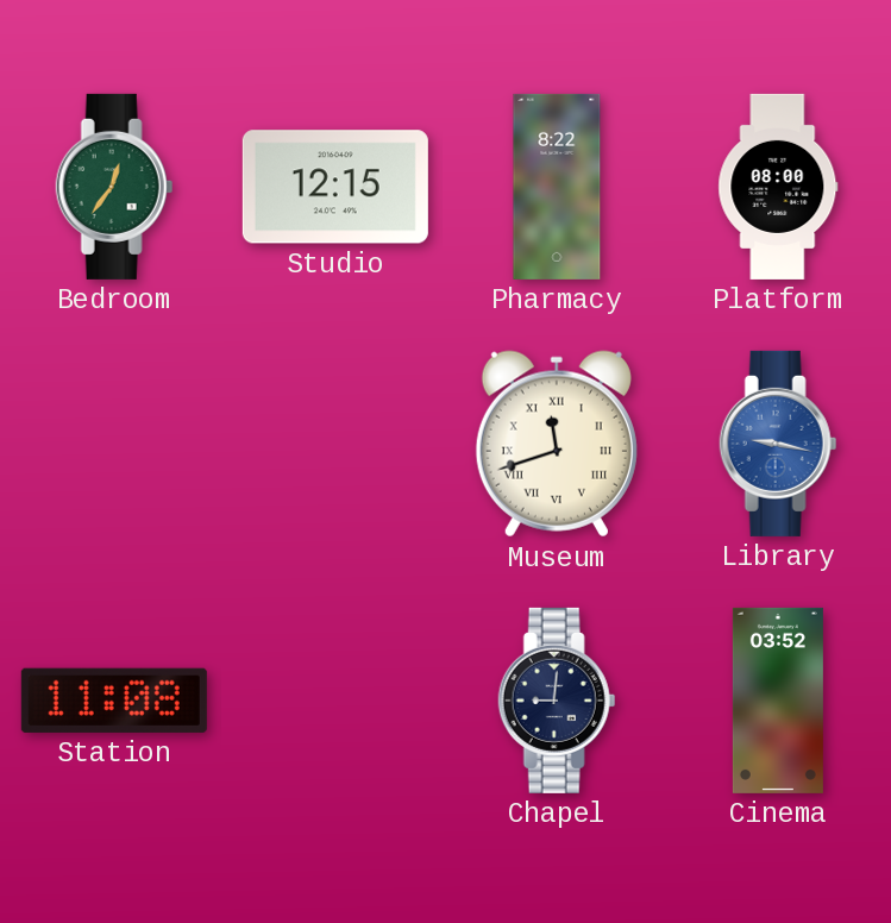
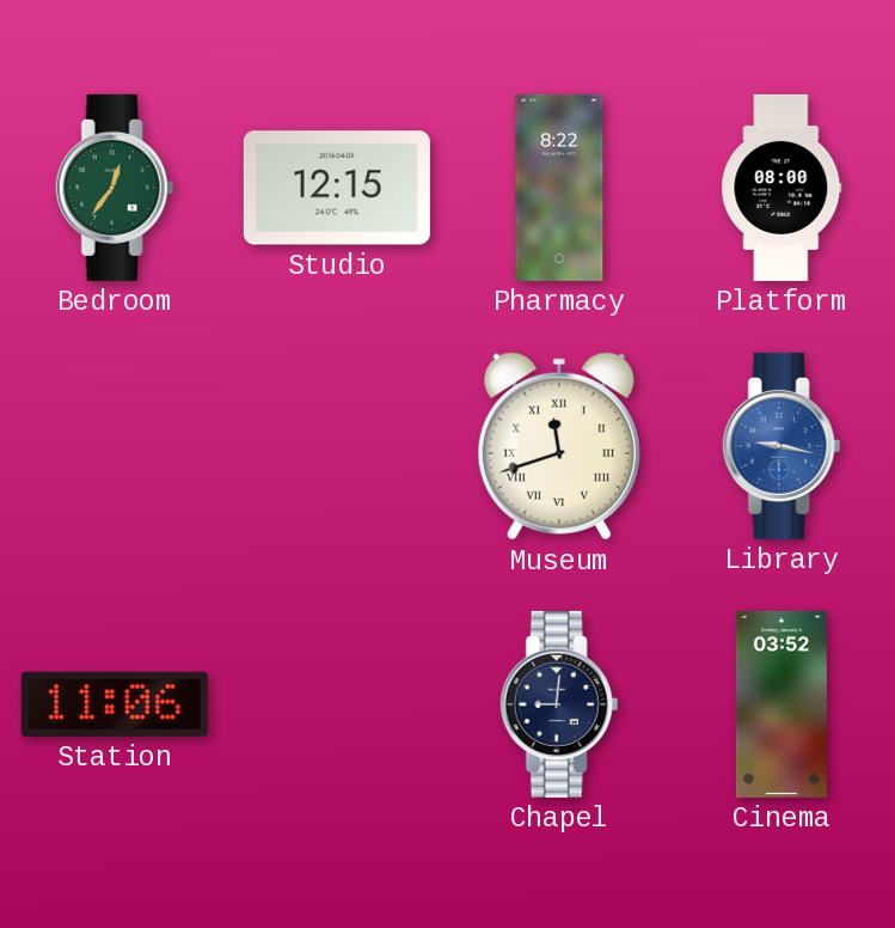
Station: 11:08 -> 11:06 (115, 704)
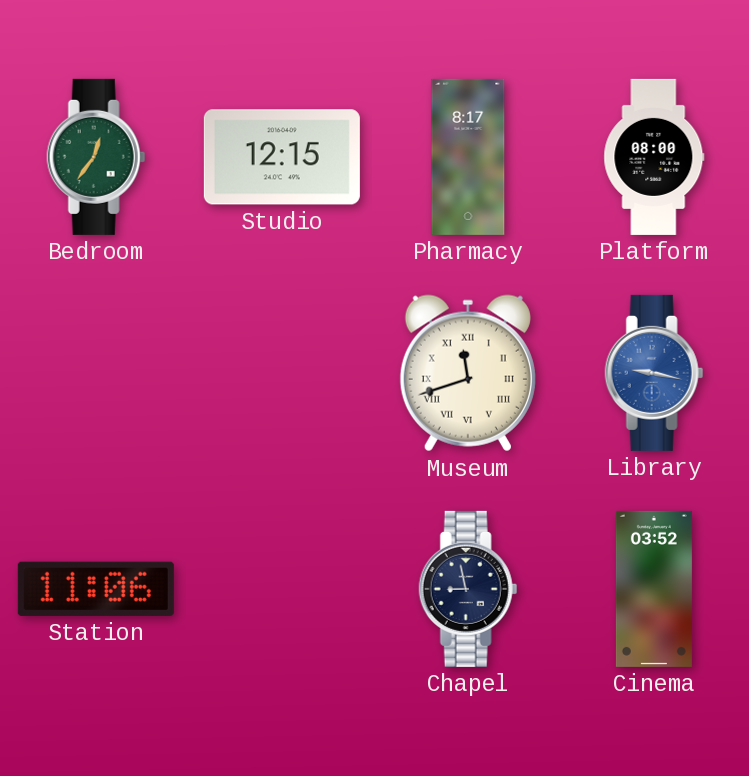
Pharmacy: 8:22 -> 8:17 (468, 157)
Chapel: 9:01 -> 8:58 (468, 589)
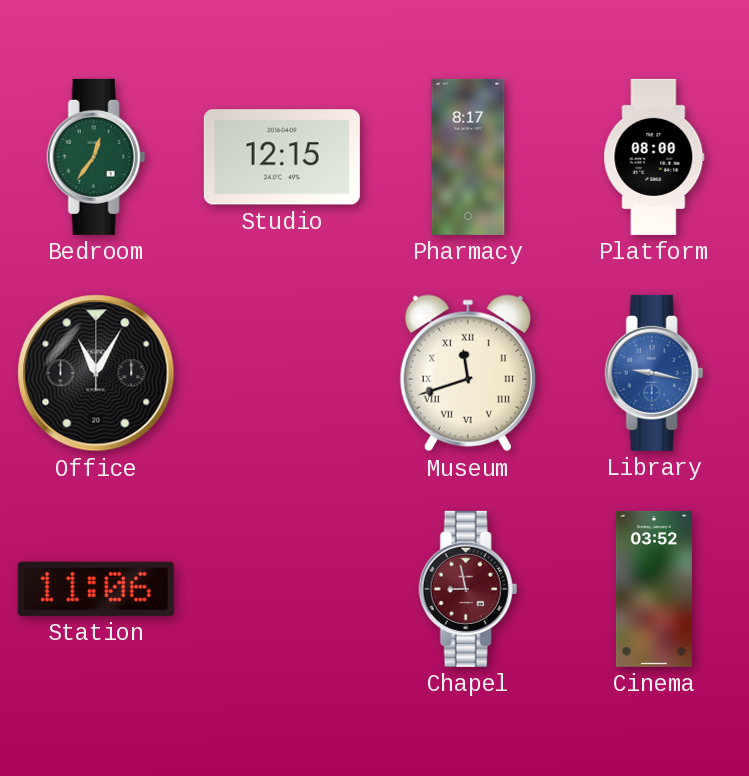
Office: none -> 11:05 (96, 373)
Chapel dial: navy -> burgundy (468, 589)
